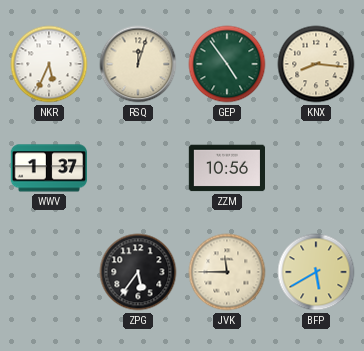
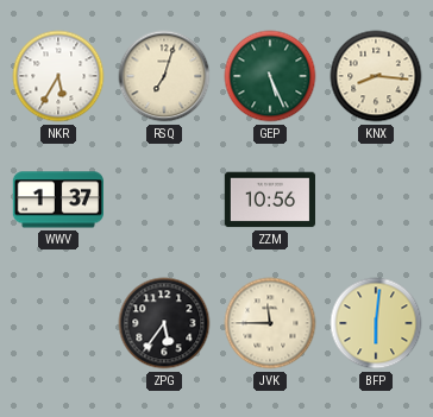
NKR: 5:34 -> 5:35 (58, 76)
RSQ: 12:03 -> 7:03 (164, 76)
GEP: 4:54 -> 5:26 (270, 76)
BFP: 5:40 -> 6:01 (376, 323)
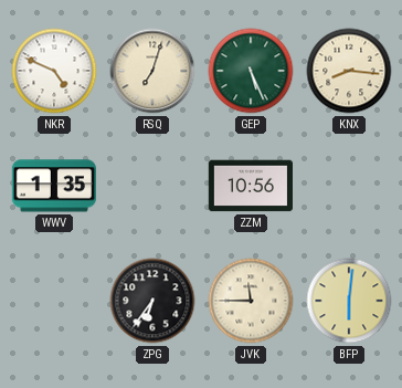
NKR: 5:35 -> 4:49 (54, 71)
WWV: 1:37 -> 1:35 (53, 186)
ZPG: 5:36 -> 6:36 (152, 301)
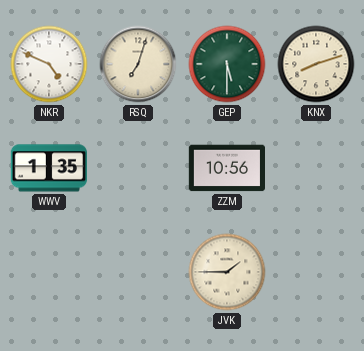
GEP: 5:26 -> 5:30 (227, 64)
KNX: 8:16 -> 8:12 (316, 64)
ZPG: 6:36 -> none (152, 301)
JVK: 11:45 -> 1:45 (227, 272)
BFP: 6:01 -> none (349, 301)
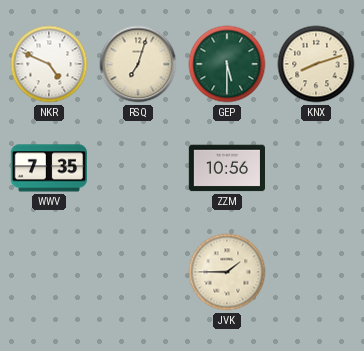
WWV: 1:35 -> 7:35 (48, 168)
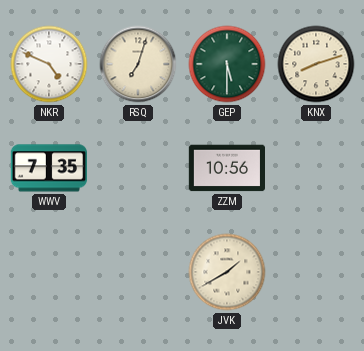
JVK: 1:45 -> 1:40 (227, 272)
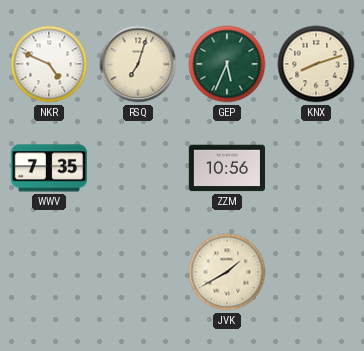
GEP: 5:30 -> 5:34 (227, 64)
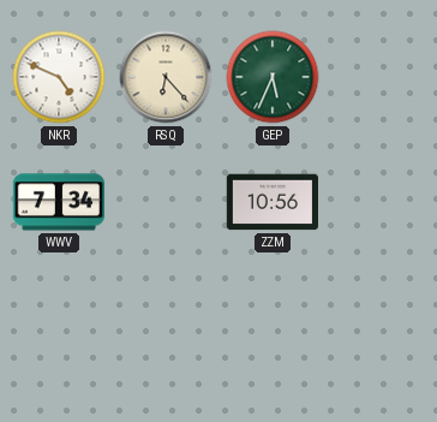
RSQ: 7:03 -> 6:23 (166, 77)
KNX: 8:12 -> none (316, 64)
WWV: 7:35 -> 7:34 (58, 202)
JVK: 1:40 -> none (227, 272)
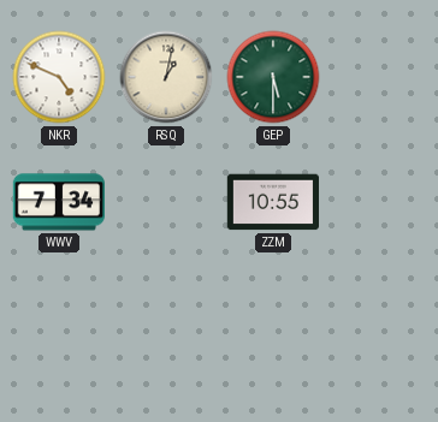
RSQ: 6:23 -> 1:02 (166, 77)
GEP: 5:34 -> 5:30 (273, 77)
ZZM: 10:56 -> 10:55 (272, 202)
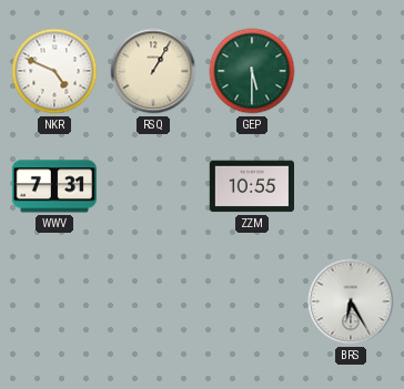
RSQ: 1:02 -> 1:05 (153, 71)
WWV: 7:34 -> 7:31 (53, 186)
BRS: none -> 6:25 (351, 301)
